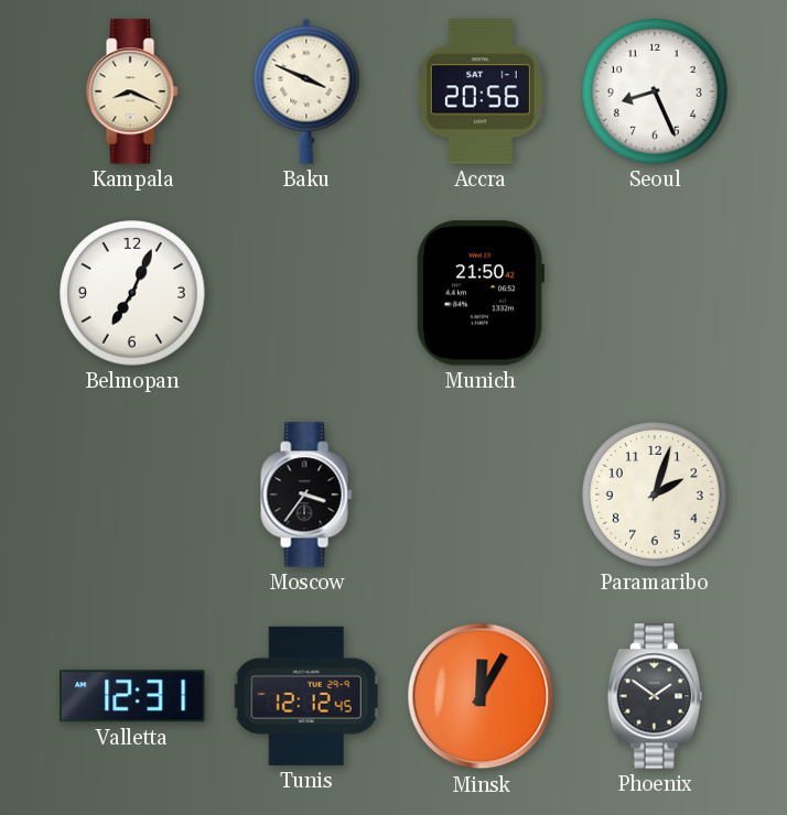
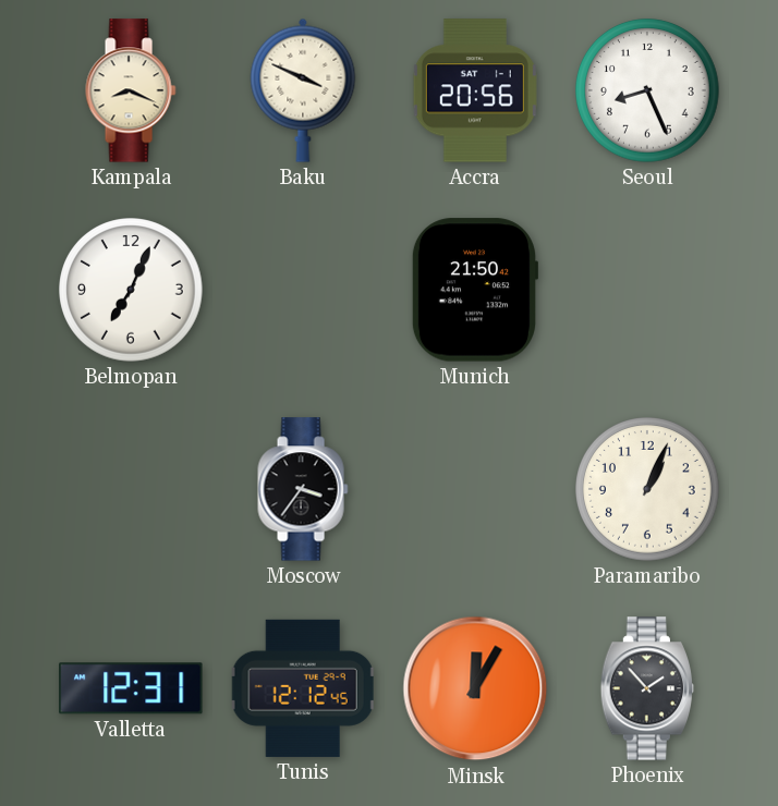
Paramaribo: 2:03 -> 1:04 (647, 489)
Phoenix: 1:51 -> 1:53 (647, 688)
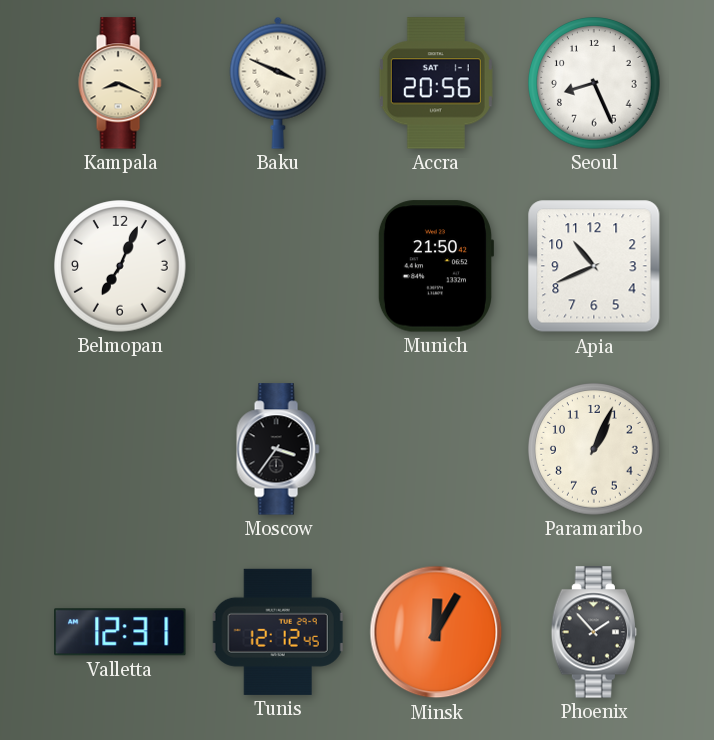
Apia: none -> 10:41 (594, 266)
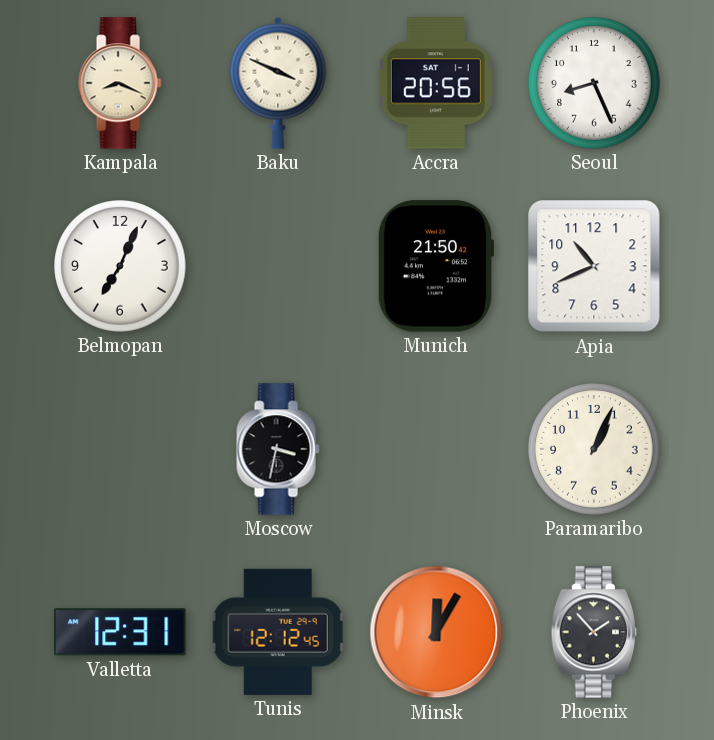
Moscow: 3:36 -> 3:32 (278, 449)
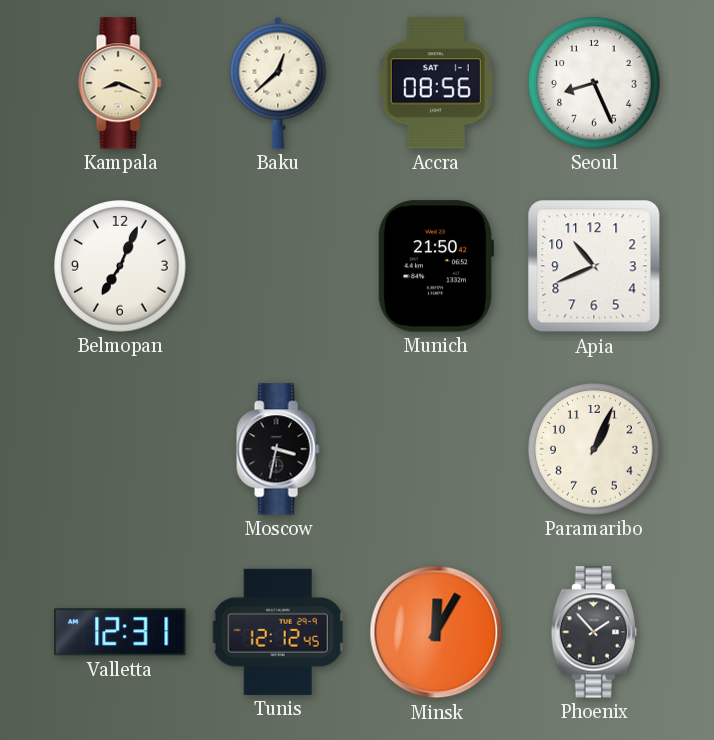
Baku: 3:49 -> 12:38 (278, 83)
Accra: 20:56 -> 08:56 (436, 83)
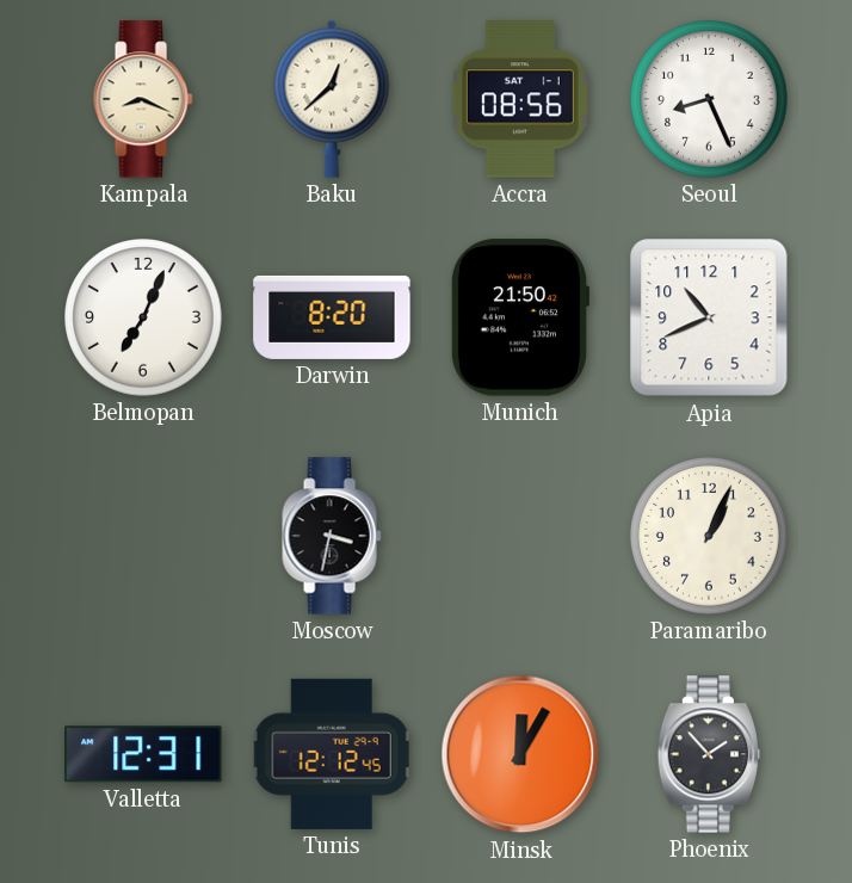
Darwin: none -> 8:20 (332, 317)
